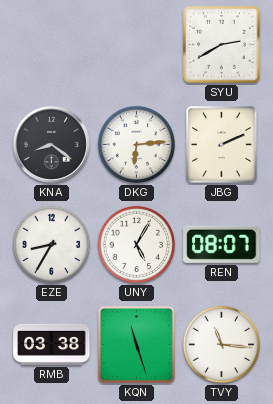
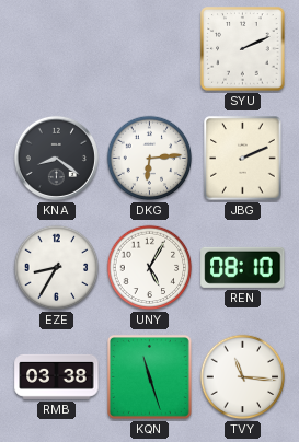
SYU: 2:40 -> 2:11 (243, 49)
REN: 08:07 -> 08:10 (243, 267)
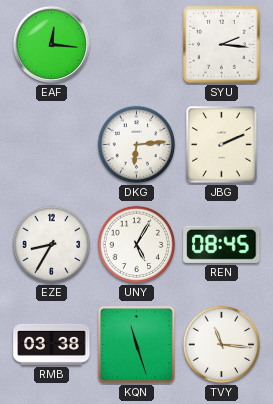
EAF: none -> 12:16 (51, 44)
SYU: 2:11 -> 2:16 (222, 45)
KNA: 8:21 -> none (56, 158)
REN: 08:10 -> 08:45 (222, 244)
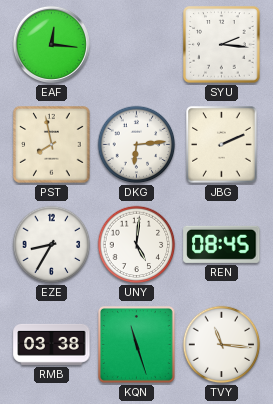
PST: none -> 7:58 (52, 145)
UNY: 5:05 -> 5:01 (137, 245)
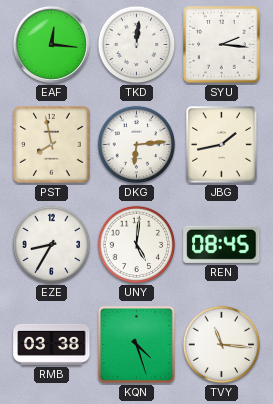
TKD: none -> 12:01 (137, 45)
JBG: 2:11 -> 1:43 (222, 145)
KQN: 11:27 -> 4:27 (136, 344)
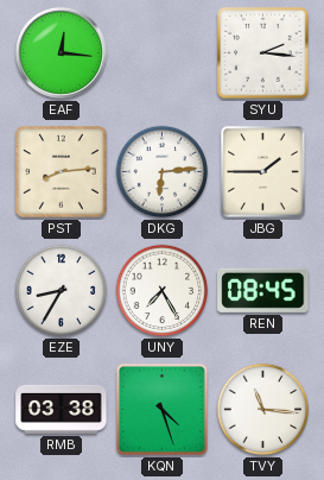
TKD: 12:01 -> none (137, 45)
PST: 7:58 -> 8:14 (62, 172)
JBG: 1:43 -> 1:45 (263, 172)
UNY: 5:01 -> 7:25 (163, 291)
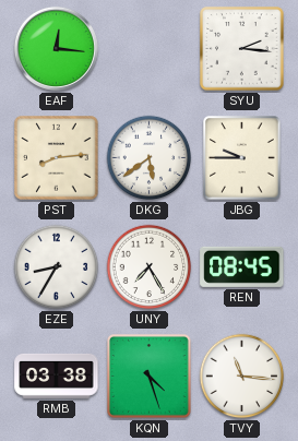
DKG: 6:14 -> 5:39 (150, 158)
JBG: 1:45 -> 9:45 (242, 158)
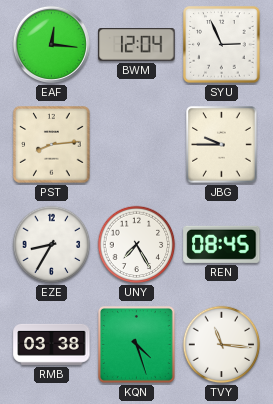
BWM: none -> 12:04 (137, 45)
SYU: 2:16 -> 2:56 (222, 45)
DKG: 5:39 -> none (150, 158)
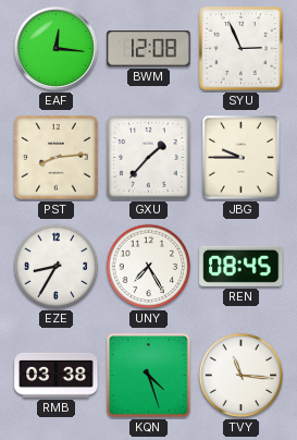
BWM: 12:04 -> 12:08 (149, 49)
GXU: none -> 1:37 (149, 158)
